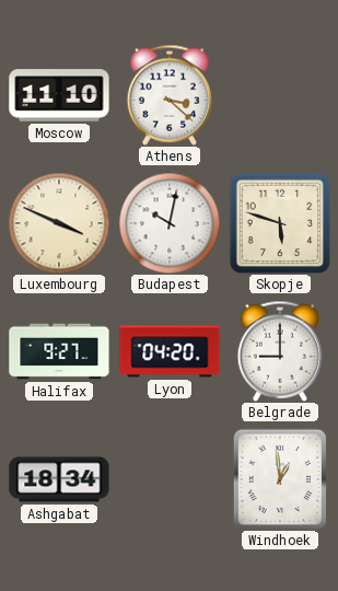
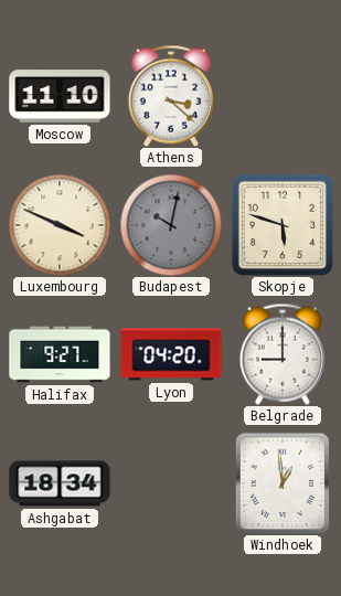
Budapest dial: white -> grey (171, 225)
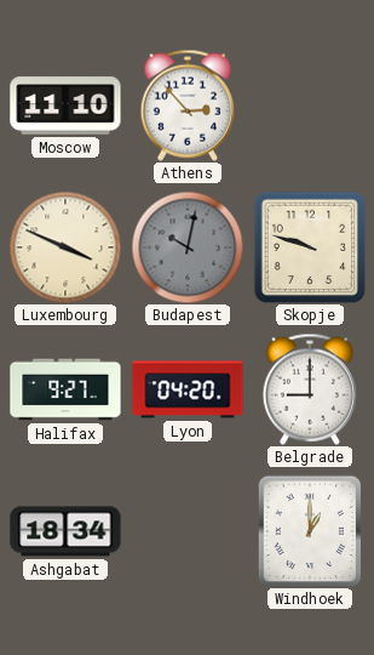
Athens: 3:22 -> 2:53 (188, 106)
Skopje: 5:48 -> 9:48 (310, 247)
Windhoek: 12:59 -> 1:00 (310, 531)
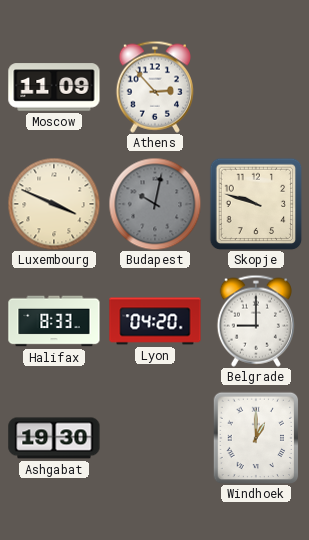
Moscow: 11:10 -> 11:09 (54, 87)
Halifax: 9:27 -> 8:33 (54, 321)
Ashgabat: 18:34 -> 19:30 (54, 438)
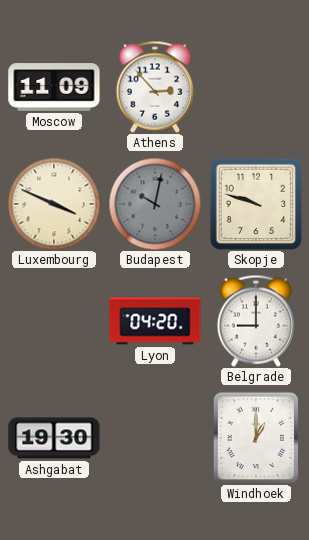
Halifax: 8:33 -> none (54, 321)
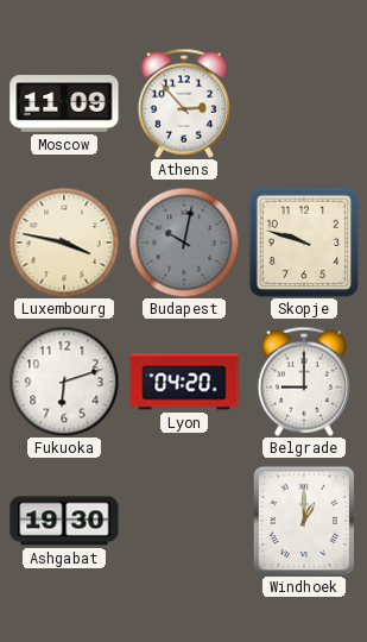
Luxembourg: 3:49 -> 3:47 (64, 243)
Fukuoka: none -> 6:12 (64, 382)
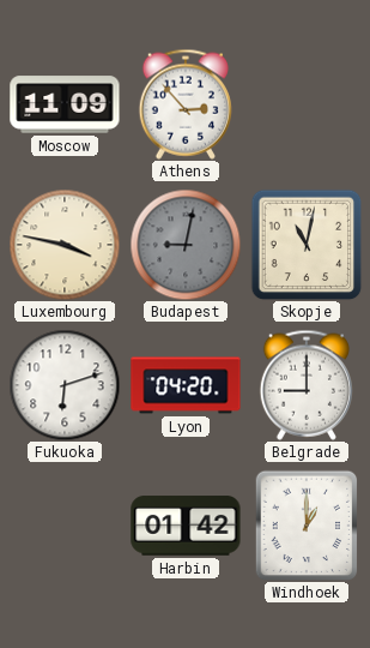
Budapest: 10:02 -> 9:02 (186, 245)
Skopje: 9:48 -> 11:02 (307, 245)
Ashgabat: 19:30 -> none (64, 521)
Harbin: none -> 01:42 (186, 526)
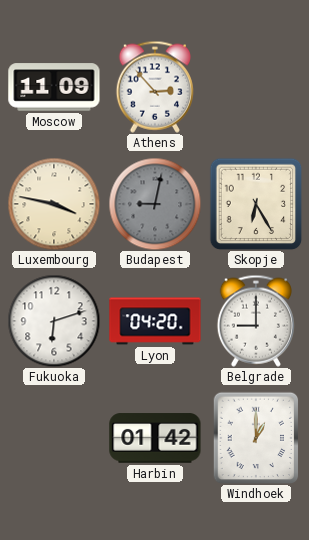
Skopje: 11:02 -> 6:25 (256, 204)
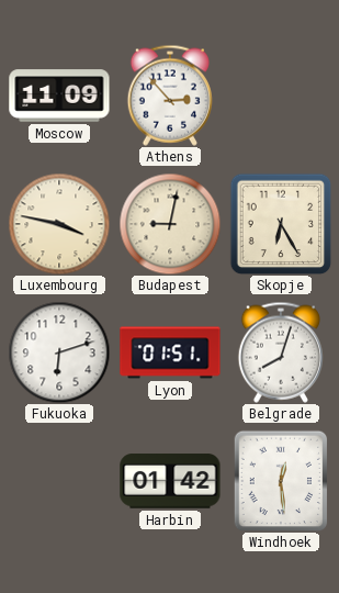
Budapest dial: grey -> cream (170, 224)
Lyon: 04:20 -> 01:51 (170, 353)
Belgrade: 9:00 -> 8:03 (281, 353)
Windhoek: 1:00 -> 12:29 (281, 481)
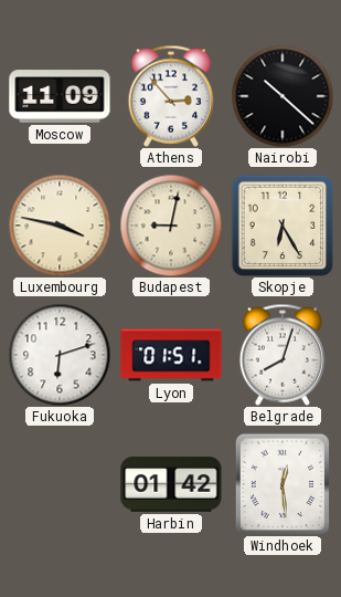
Nairobi: none -> 10:22 (283, 96)
